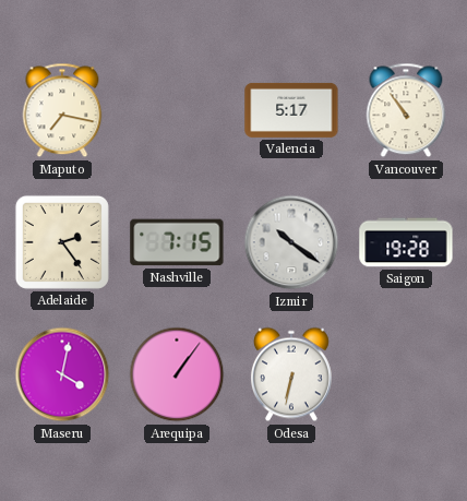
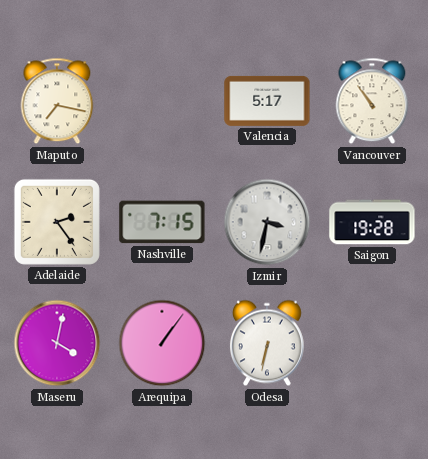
Izmir: 10:21 -> 3:32 (267, 222)
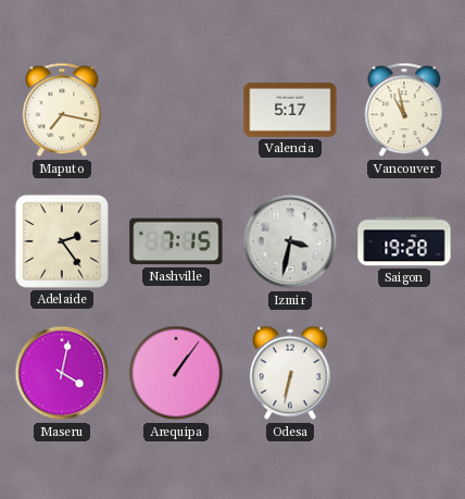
Vancouver: 10:54 -> 10:58 (404, 110)
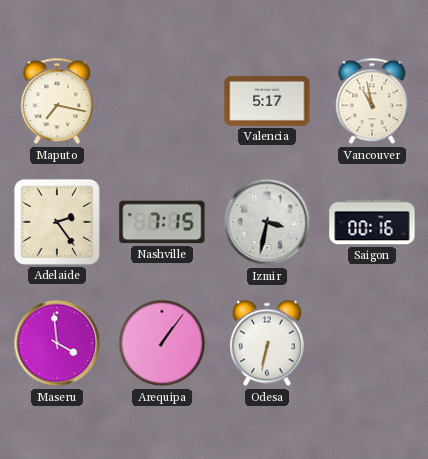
Saigon: 19:28 -> 00:16 (372, 222)
Maseru: 4:02 -> 3:59 (57, 343)
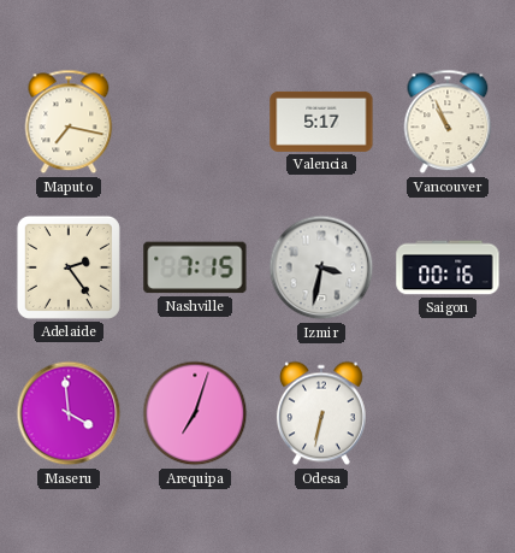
Vancouver: 10:58 -> 10:56 (448, 122)
Arequipa: 1:06 -> 7:03 (195, 413)
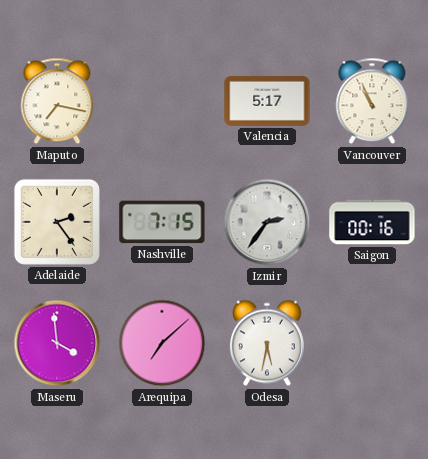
Izmir: 3:32 -> 2:36 (267, 222)
Arequipa: 7:03 -> 7:08 (162, 343)
Odesa: 6:32 -> 5:32 (267, 343)
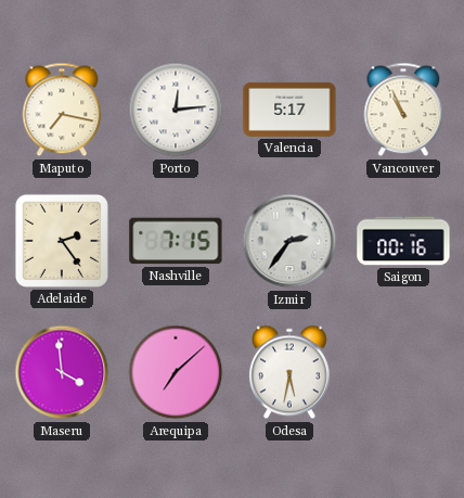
Porto: none -> 12:14 (176, 110)
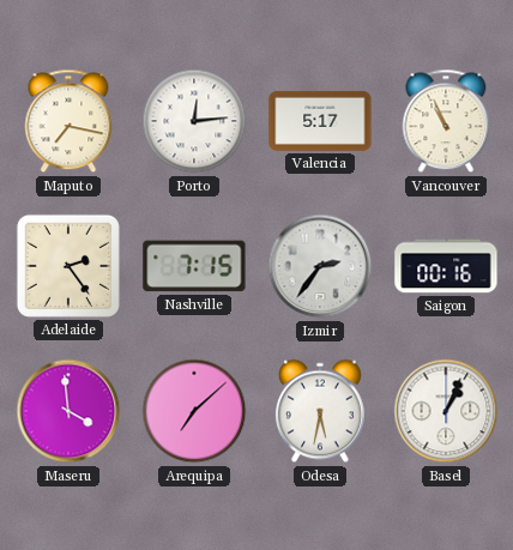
Basel: none -> 1:04 (446, 411)
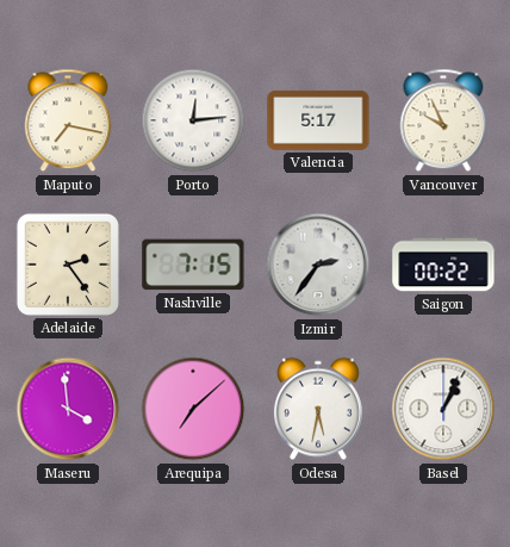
Vancouver: 10:56 -> 9:56 (443, 120)
Saigon: 00:16 -> 00:22 (443, 265)
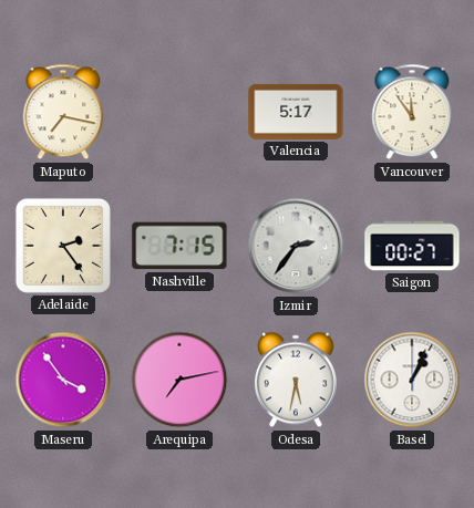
Porto: 12:14 -> none (193, 120)
Vancouver: 9:56 -> 11:54 (412, 112)
Saigon: 00:22 -> 00:27 (412, 246)
Maseru: 3:59 -> 3:54 (63, 380)
Arequipa: 7:08 -> 7:13 (179, 380)
